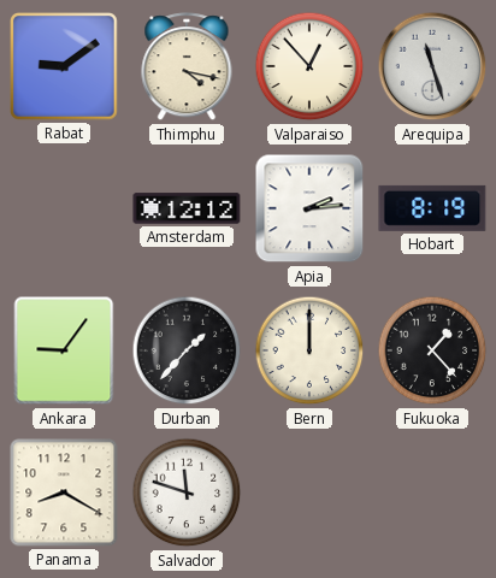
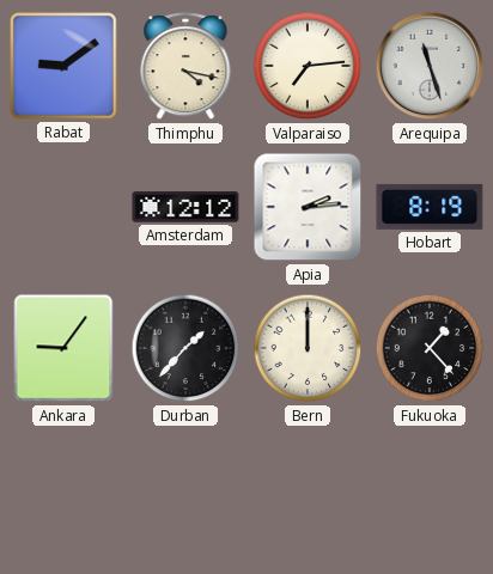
Valparaiso: 12:53 -> 7:14 (308, 66)
Panama: 8:20 -> none (64, 493)
Salvador: 11:48 -> none (187, 493)
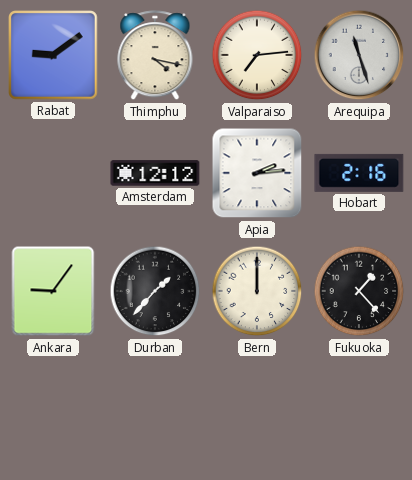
Hobart: 8:19 -> 2:16 (359, 173)
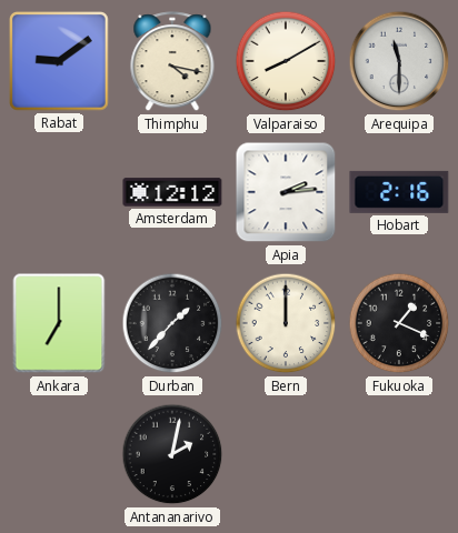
Valparaiso: 7:14 -> 8:10 (286, 61)
Arequipa: 11:27 -> 11:30 (399, 61)
Ankara: 9:06 -> 7:00 (59, 323)
Fukuoka: 1:23 -> 1:19 (399, 323)
Antananarivo: none -> 2:02 (172, 454)
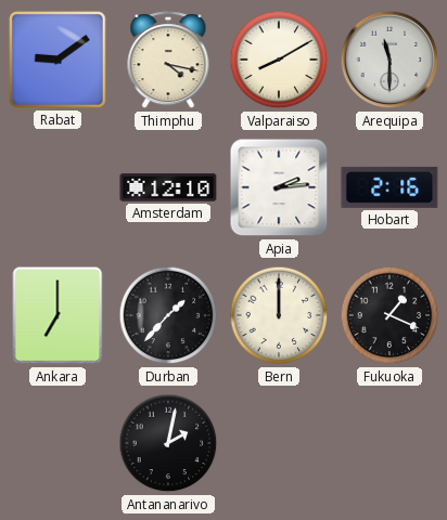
Amsterdam: 12:12 -> 12:10 (168, 187)
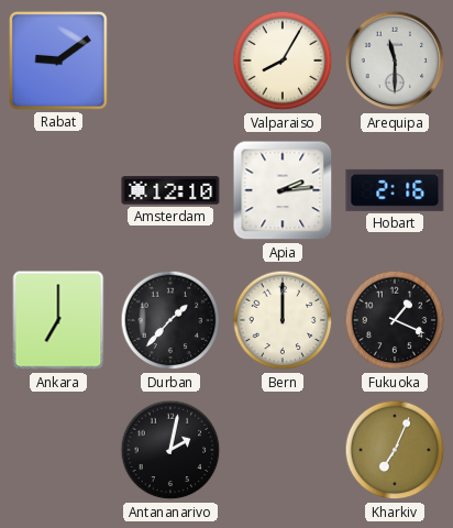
Thimphu: 4:17 -> none (168, 61)
Valparaiso: 8:10 -> 8:05 (283, 61)
Kharkiv: none -> 7:04 (395, 450)
